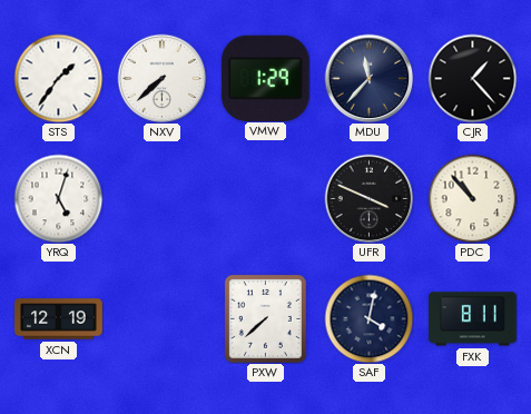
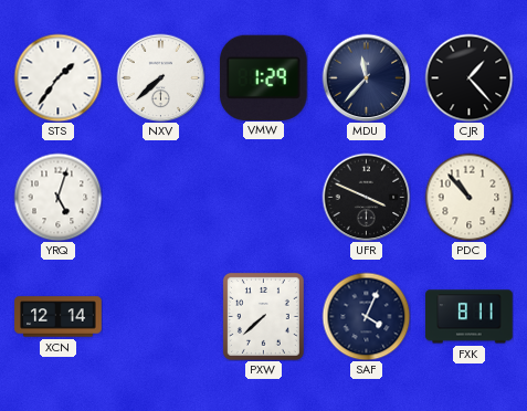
XCN: 12:19 -> 12:14 (59, 317)
SAF: 4:02 -> 4:04 (366, 316)
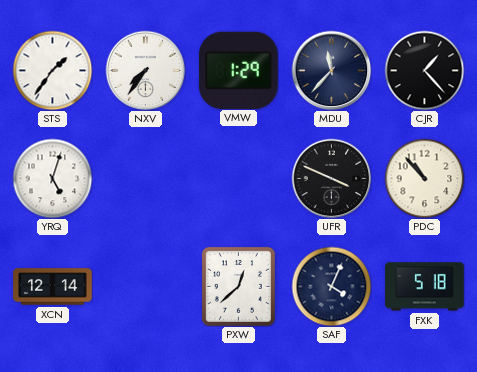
NXV: 7:38 -> 7:36 (145, 70)
PXW: 7:38 -> 12:38 (238, 286)
FXK: 8:11 -> 5:18 (425, 287)
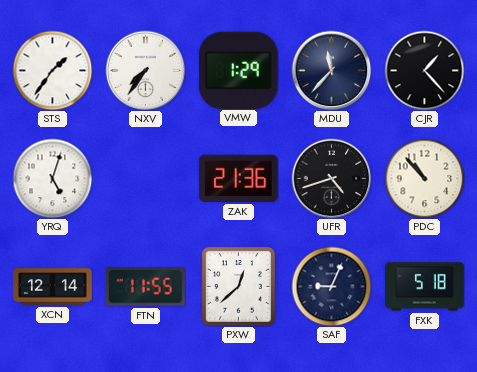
ZAK: none -> 21:36 (239, 178)
UFR: 3:49 -> 4:42 (331, 178)
FTN: none -> 11:55 (146, 287)
SAF: 4:04 -> 9:04 (331, 286)
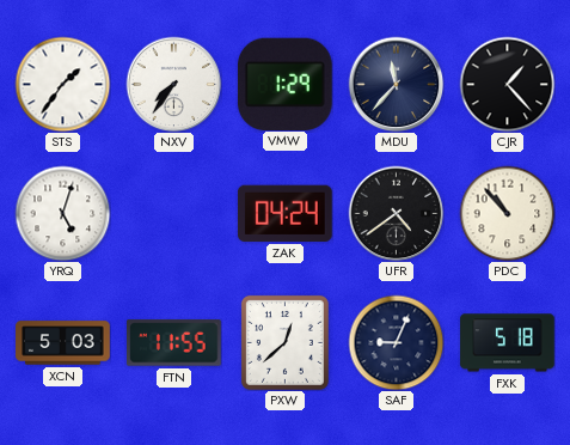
ZAK: 21:36 -> 04:24 (286, 213)
UFR: 4:42 -> 4:39 (396, 213)
XCN: 12:14 -> 5:03 (63, 343)
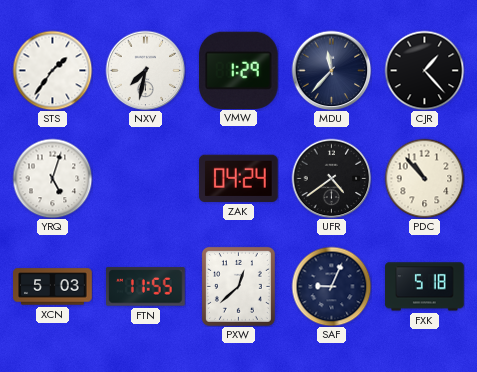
NXV: 7:36 -> 7:32 (145, 70)
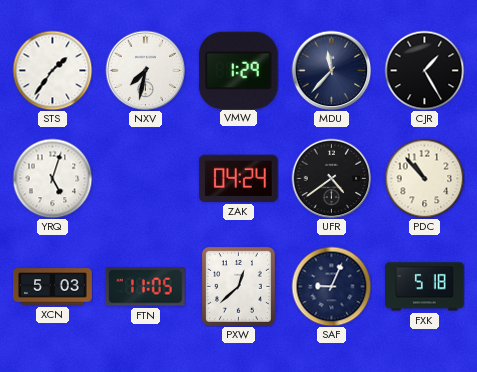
CJR: 1:23 -> 1:25 (424, 70)
FTN: 11:55 -> 11:05 (146, 287)
